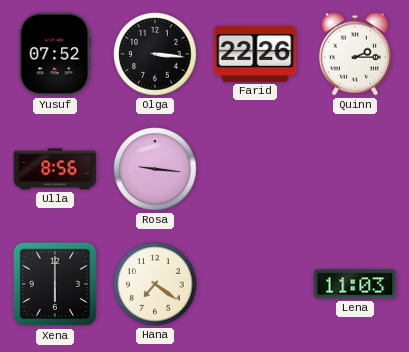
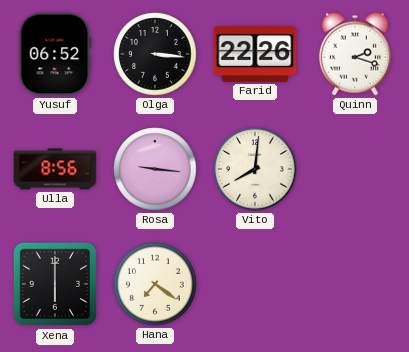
Yusuf: 07:52 -> 06:52 (55, 54)
Quinn: 2:15 -> 2:18 (355, 54)
Vito: none -> 8:01 (255, 169)
Lena: 11:03 -> none (355, 284)
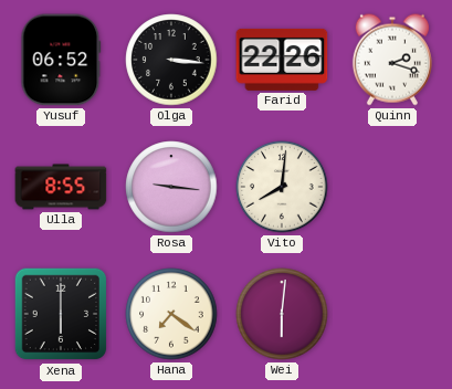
Ulla: 8:56 -> 8:55 (61, 187)
Wei: none -> 6:01 (282, 314)
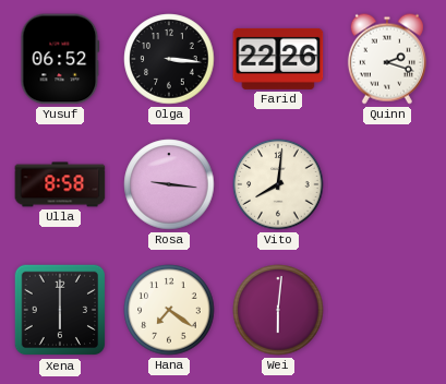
Ulla: 8:55 -> 8:58 (60, 184)
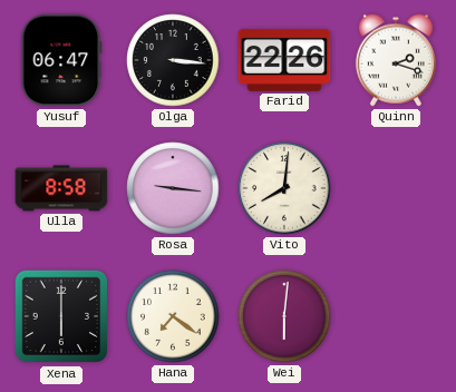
Yusuf: 06:52 -> 06:47 (61, 60)
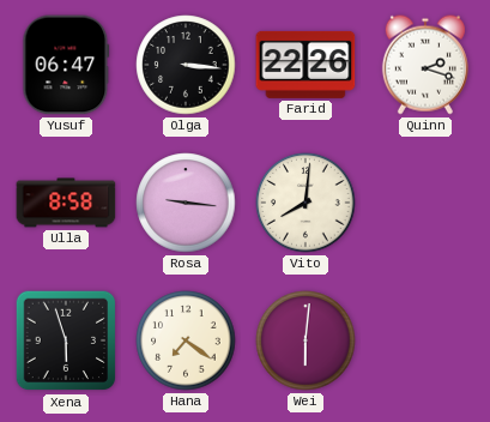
Xena: 6:00 -> 5:57 (66, 340)
